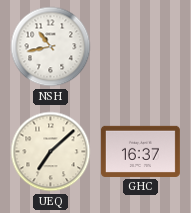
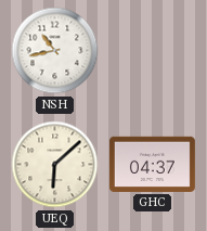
UEQ: 7:08 -> 6:08 (55, 165)
GHC: 16:37 -> 04:37 (152, 164)
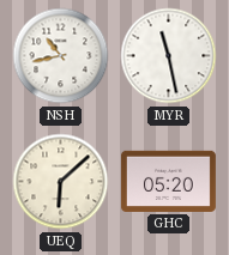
MYR: none -> 11:28 (169, 56)
GHC: 04:37 -> 05:20 (168, 181)
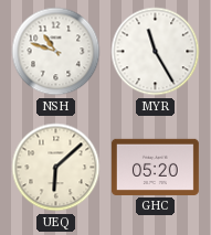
NSH: 10:43 -> 10:48 (56, 52)
MYR: 11:28 -> 11:25 (156, 52)
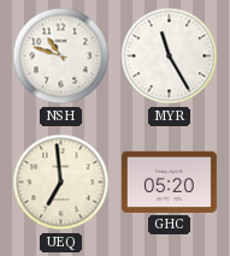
UEQ: 6:08 -> 6:59 (61, 183)
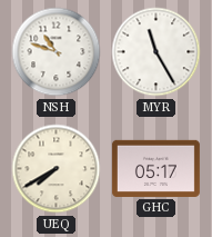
UEQ: 6:59 -> 7:40 (57, 169)
GHC: 05:20 -> 05:17 (155, 168)
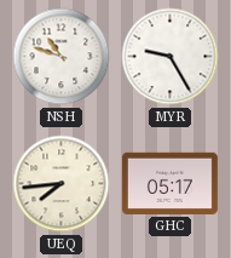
MYR: 11:25 -> 9:25 (171, 57)
UEQ: 7:40 -> 7:44 (62, 184)
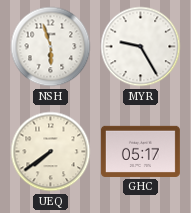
NSH: 10:48 -> 5:57 (51, 47)
UEQ: 7:44 -> 7:39 (51, 152)
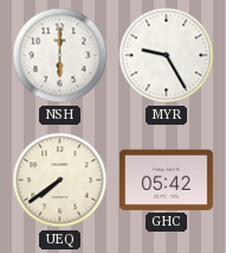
NSH: 5:57 -> 6:00 (60, 56)
GHC: 05:17 -> 05:42 (166, 179)
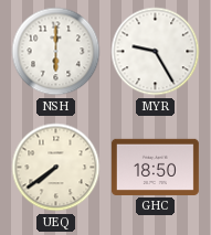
GHC: 05:42 -> 18:50 (155, 167)
